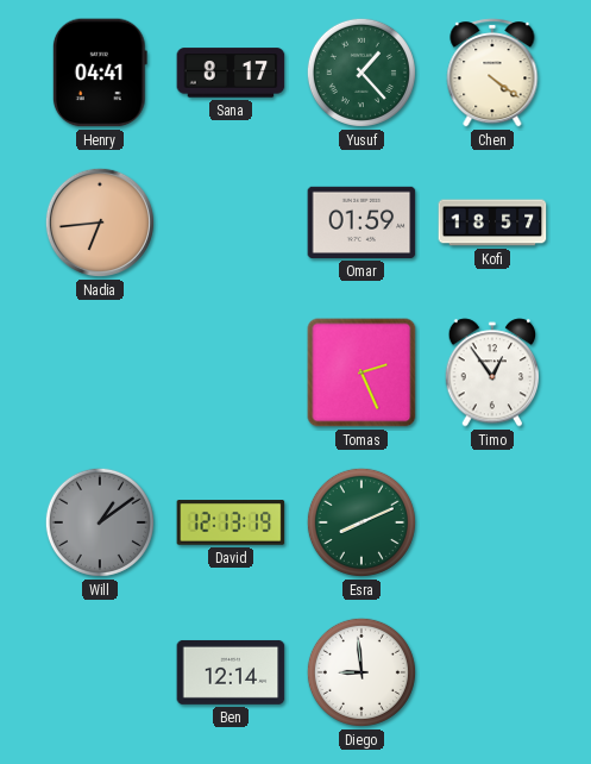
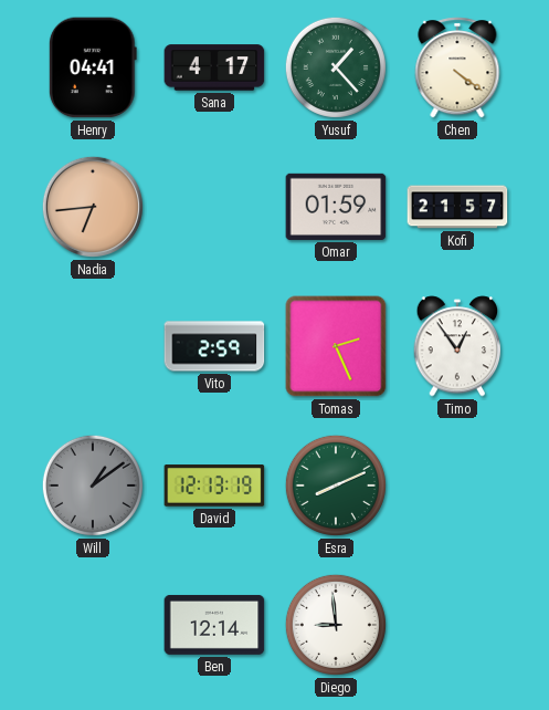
Sana: 8:17 -> 4:17 (214, 67)
Kofi: 18:57 -> 21:57 (457, 207)
Vito: none -> 2:59 (214, 346)
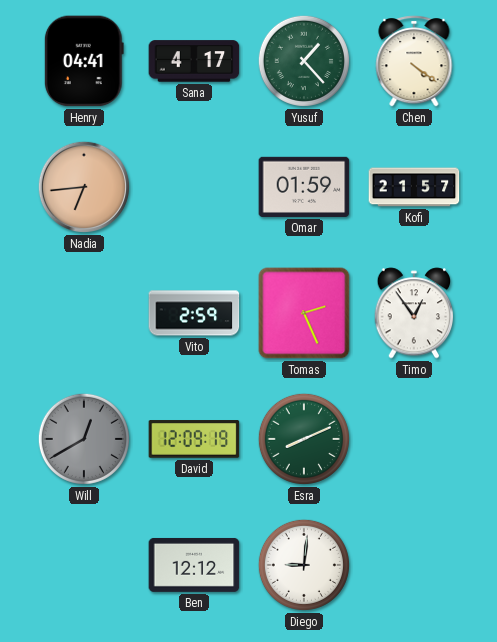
Will: 1:09 -> 12:40 (84, 439)
David: 12:13 -> 12:09 (194, 439)
Ben: 12:14 -> 12:12 (194, 565)
Diego: 8:59 -> 9:01 (304, 565)
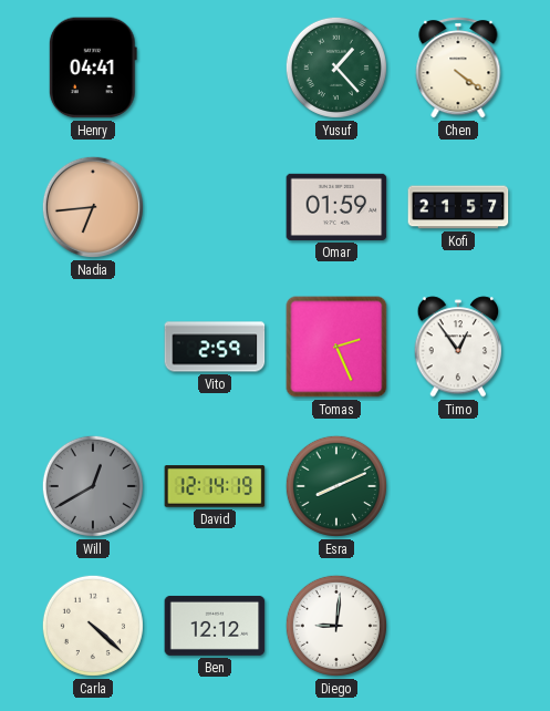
Sana: 4:17 -> none (194, 61)
David: 12:09 -> 12:14 (215, 486)
Carla: none -> 4:22 (93, 626)
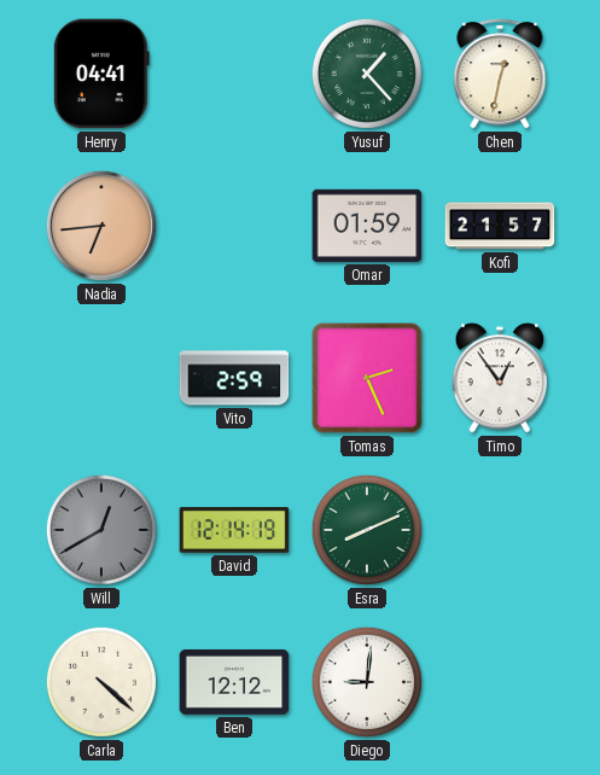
Chen: 4:21 -> 12:32 (500, 74)
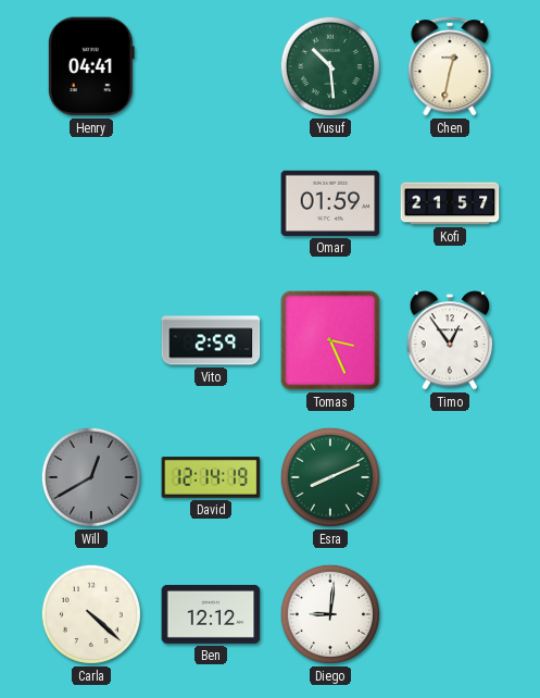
Yusuf: 1:23 -> 10:29 (330, 66)
Nadia: 6:44 -> none (101, 226)
Tomas: 2:26 -> 3:26 (330, 340)
